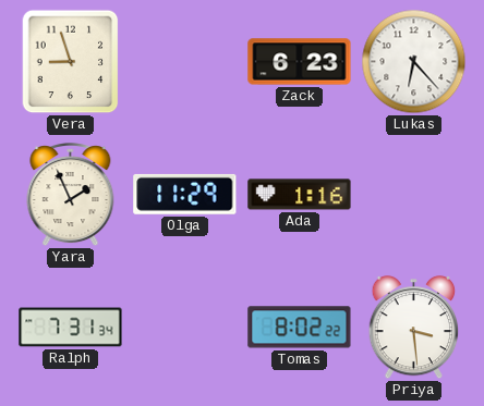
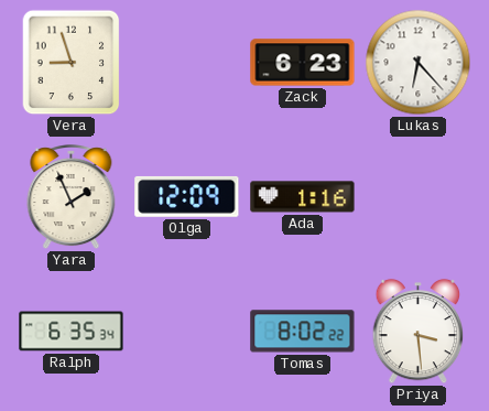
Olga: 11:29 -> 12:09 (187, 196)
Ralph: 7:31 -> 6:35 (72, 332)
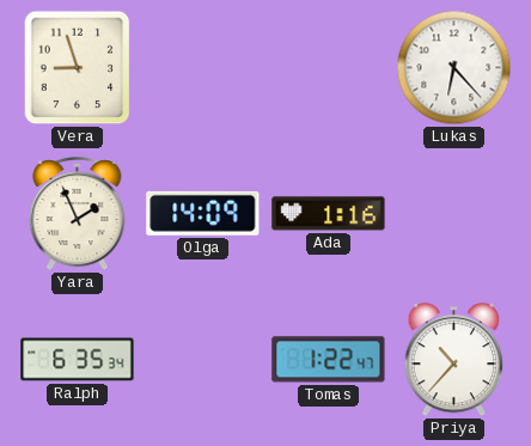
Zack: 6:23 -> none (303, 63)
Olga: 12:09 -> 14:09 (203, 213)
Tomas: 8:02 -> 1:22 (329, 360)
Priya: 3:29 -> 10:37 (454, 360)
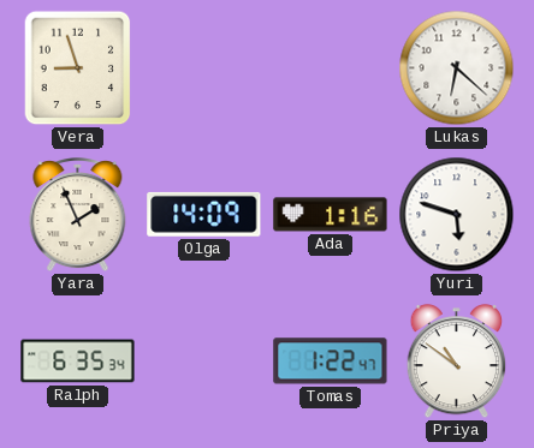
Lukas: 6:23 -> 6:22 (457, 68)
Yuri: none -> 5:48 (457, 215)
Priya: 10:37 -> 10:51 (457, 362)
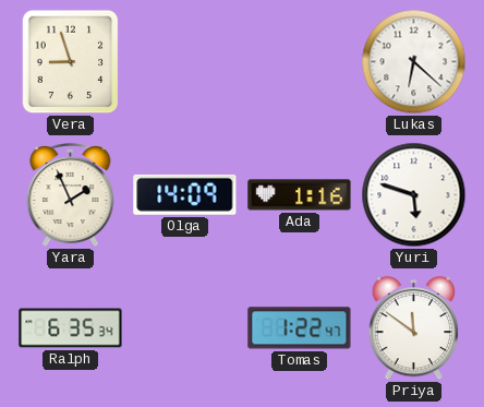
Priya: 10:51 -> 11:51 (414, 328)
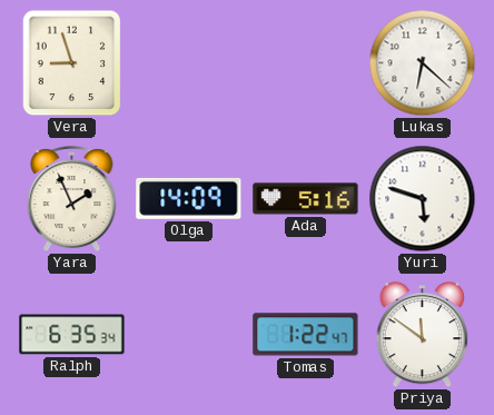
Ada: 1:16 -> 5:16 (306, 199)
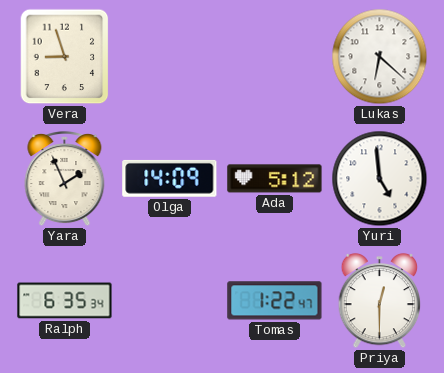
Ada: 5:16 -> 5:12 (275, 179)
Yuri: 5:48 -> 4:59 (380, 179)
Priya: 11:51 -> 12:30 (380, 301)
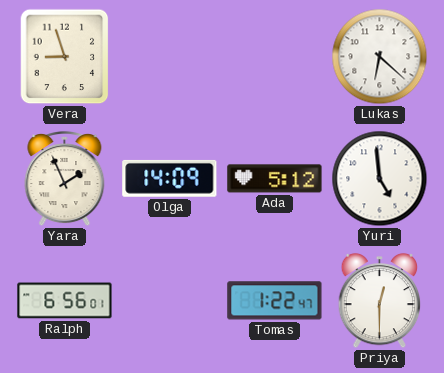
Ralph: 6:35 -> 6:56 (65, 301)
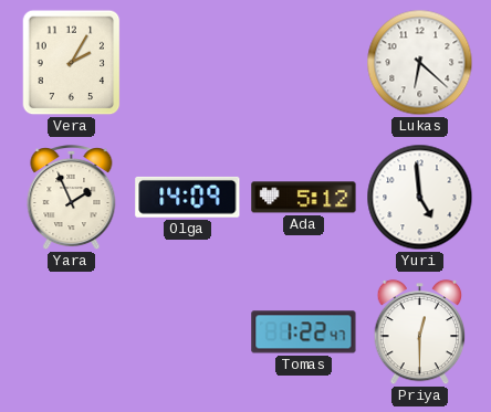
Vera: 8:57 -> 2:05 (72, 63)
Ralph: 6:56 -> none (65, 301)
